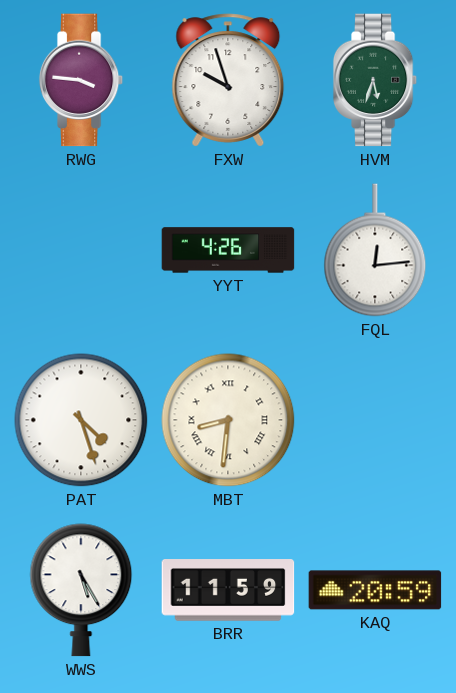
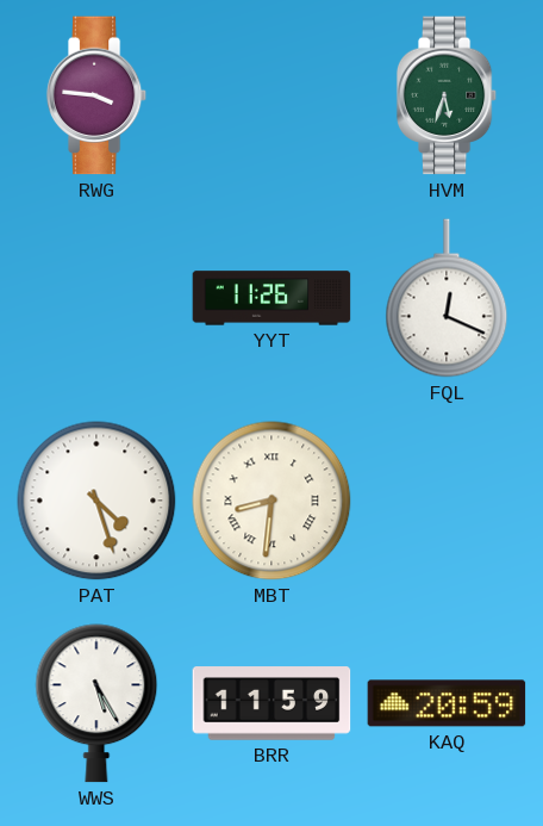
FXW: 9:57 -> none (228, 80)
YYT: 4:26 -> 11:26 (271, 298)
FQL: 12:14 -> 12:19 (447, 298)
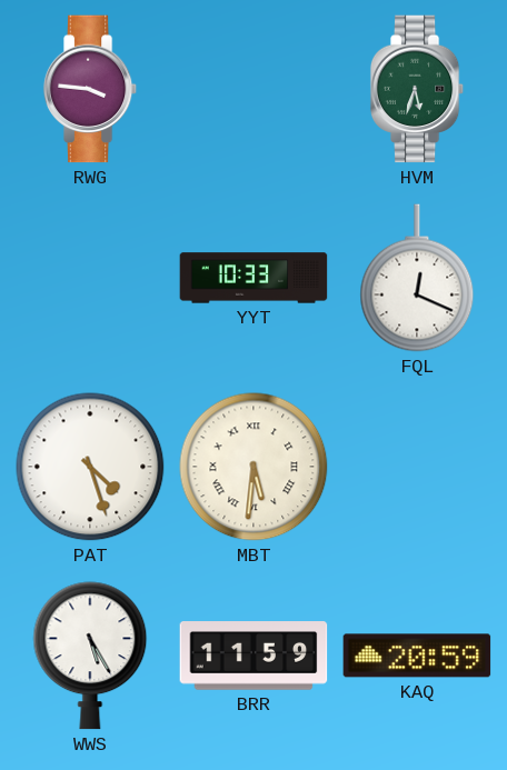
YYT: 11:26 -> 10:33 (254, 278)
MBT: 8:31 -> 5:31 (254, 467)
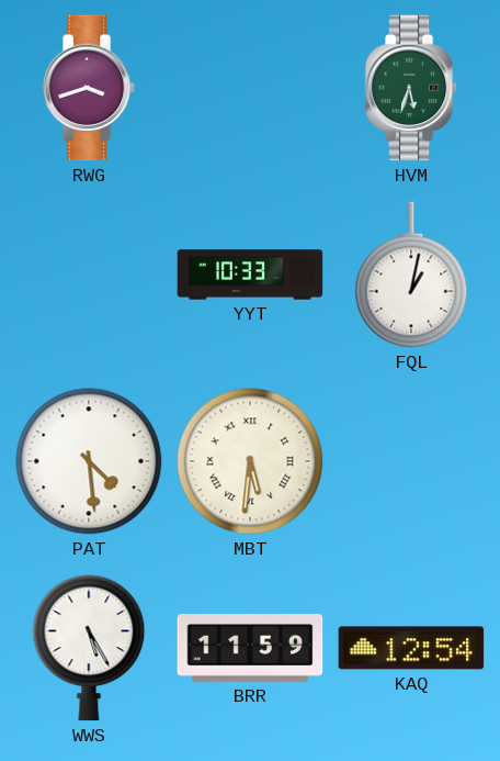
RWG: 3:46 -> 3:42 (89, 88)
FQL: 12:19 -> 1:02 (411, 275)
PAT: 4:27 -> 4:29 (89, 461)
KAQ: 20:59 -> 12:54 (411, 648)
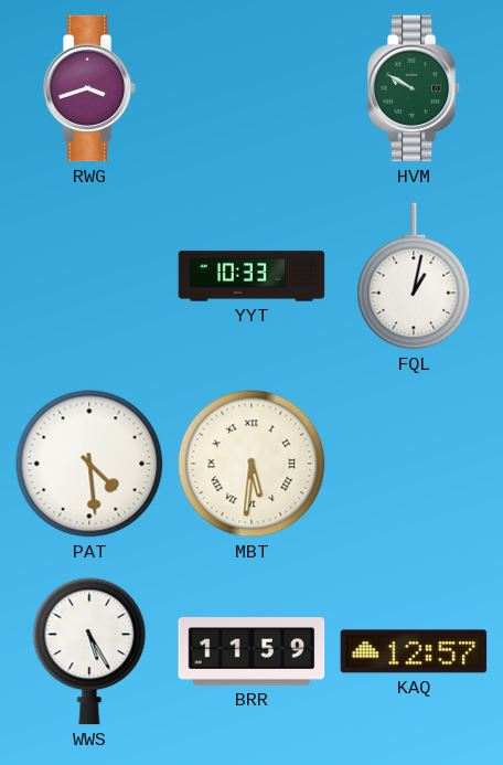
HVM: 5:33 -> 9:50 (414, 88)
KAQ: 12:54 -> 12:57 (414, 651)
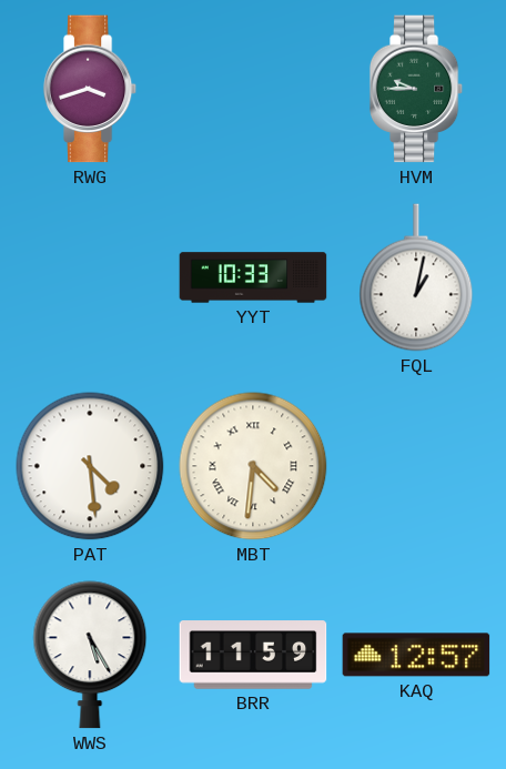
HVM: 9:50 -> 9:45 (416, 89)
MBT: 5:31 -> 4:31 (253, 466)
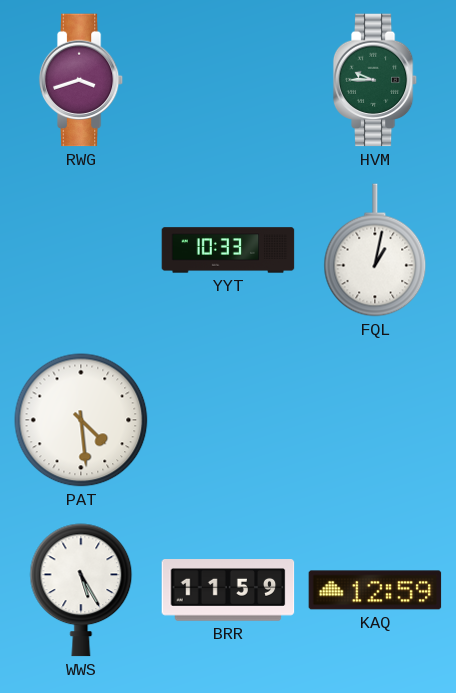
MBT: 4:31 -> none (253, 466)
KAQ: 12:57 -> 12:59 (375, 590)
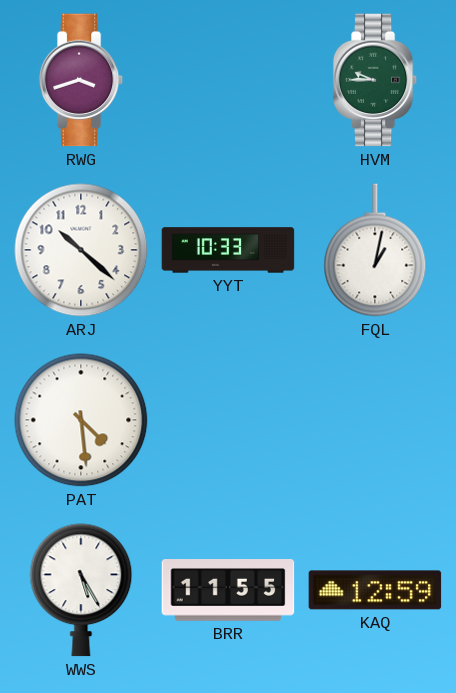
ARJ: none -> 10:22 (81, 250)
BRR: 11:59 -> 11:55 (228, 590)
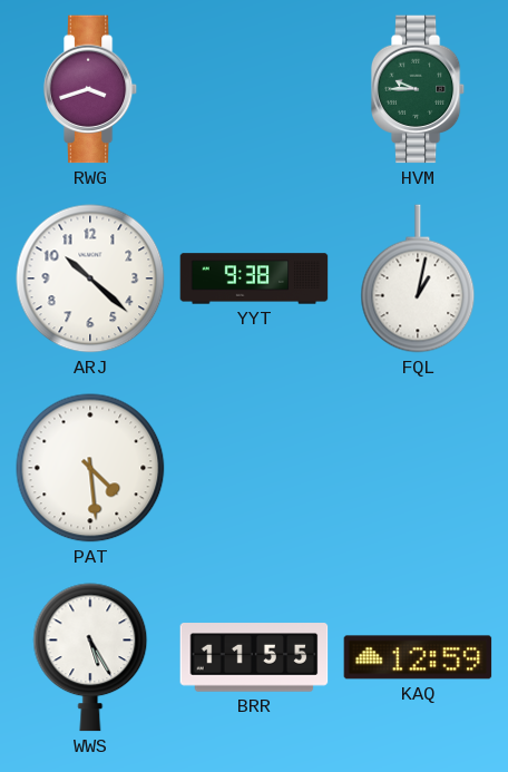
YYT: 10:33 -> 9:38 (254, 278)
